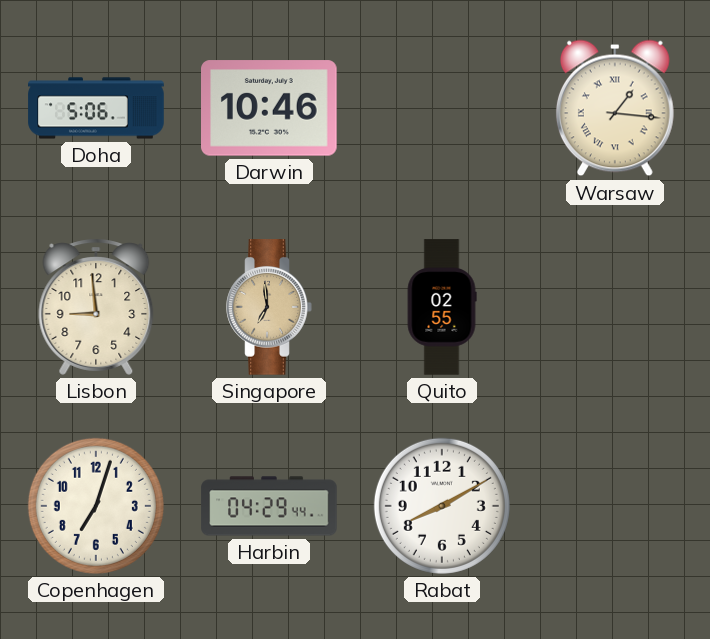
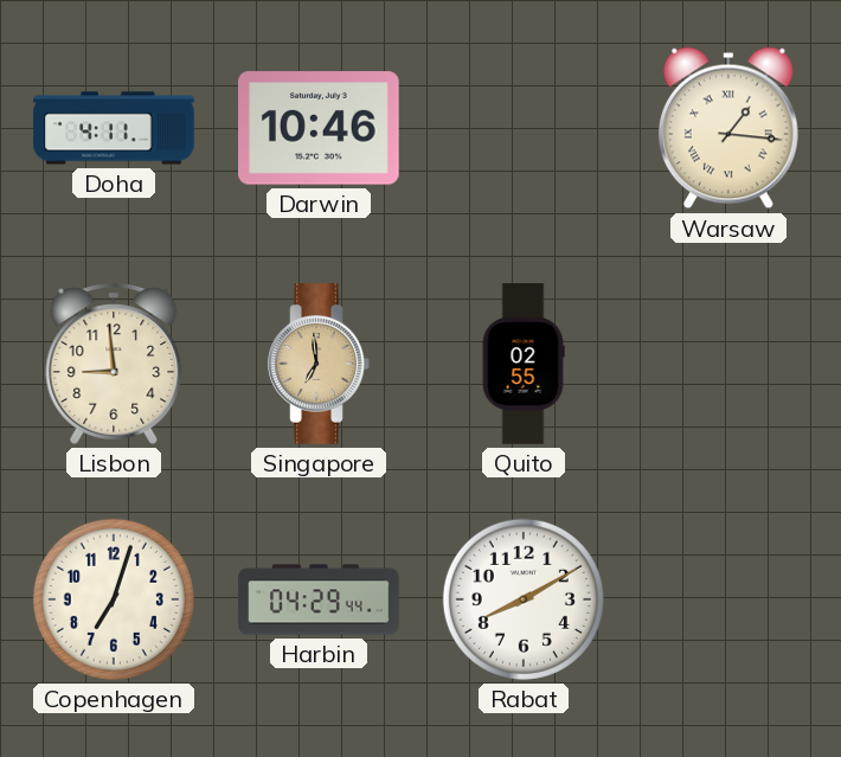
Doha: 5:06 -> 4:11 (114, 128)
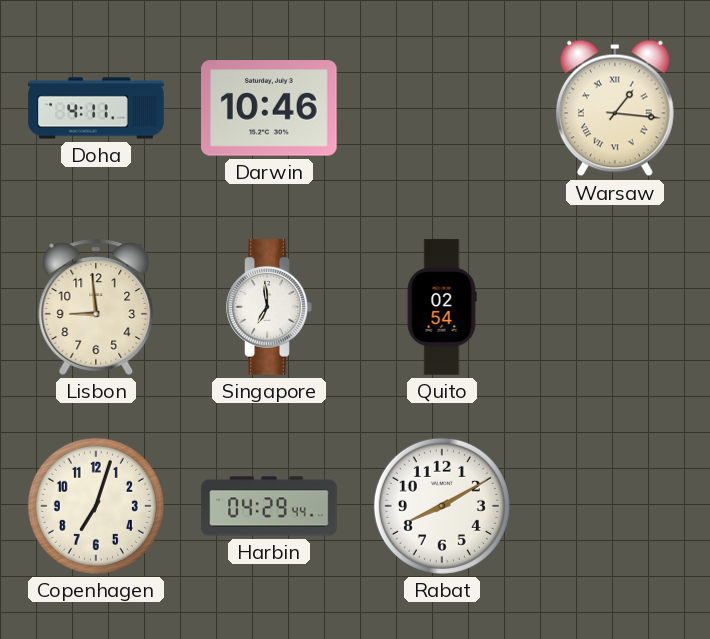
Singapore dial: champagne -> white (269, 307)
Quito: 02:55 -> 02:54 (442, 307)
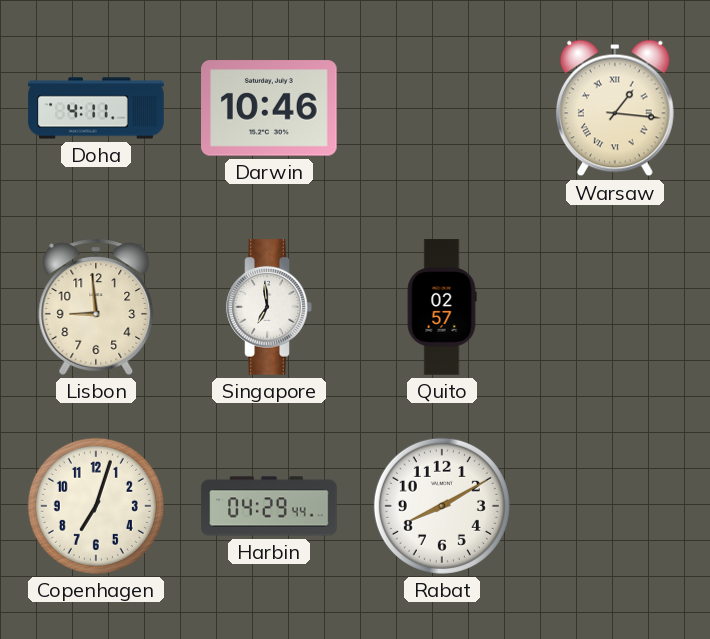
Quito: 02:54 -> 02:57 (442, 307)
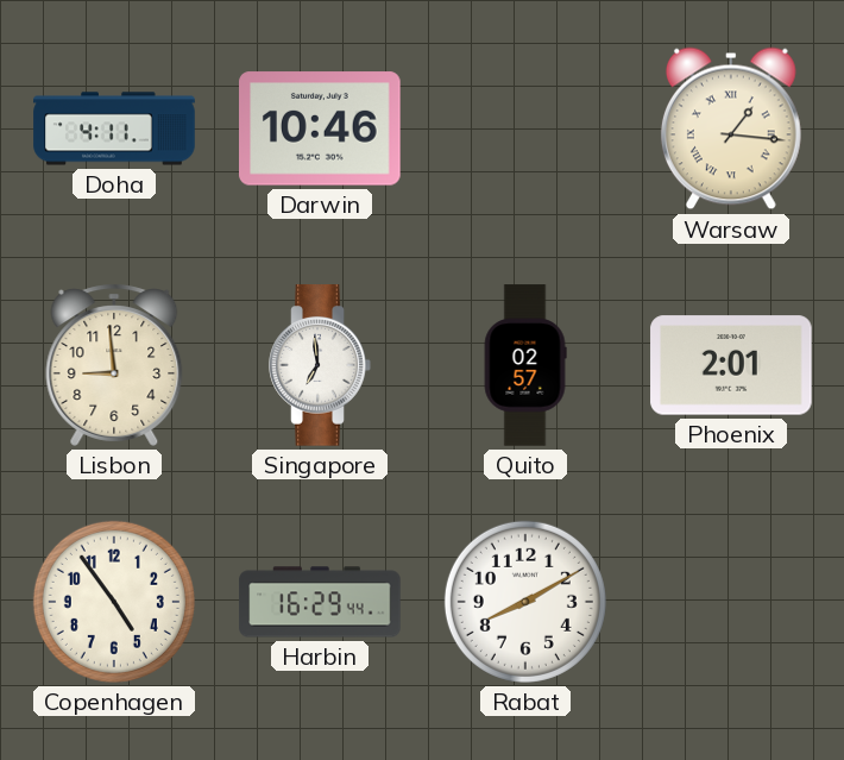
Phoenix: none -> 2:01 (731, 365)
Copenhagen: 7:03 -> 4:54 (114, 602)
Harbin: 04:29 -> 16:29 (320, 602)
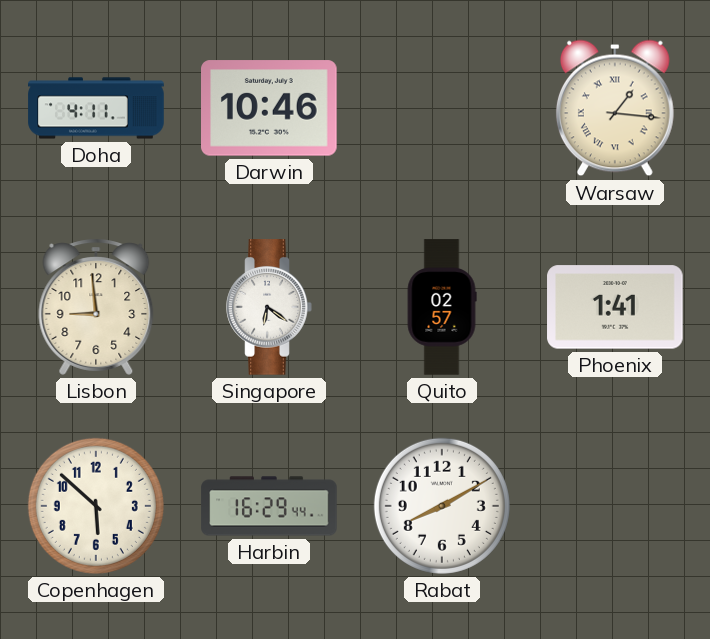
Singapore: 6:59 -> 6:21 (269, 307)
Phoenix: 2:01 -> 1:41 (615, 307)
Copenhagen: 4:54 -> 5:52 (96, 506)
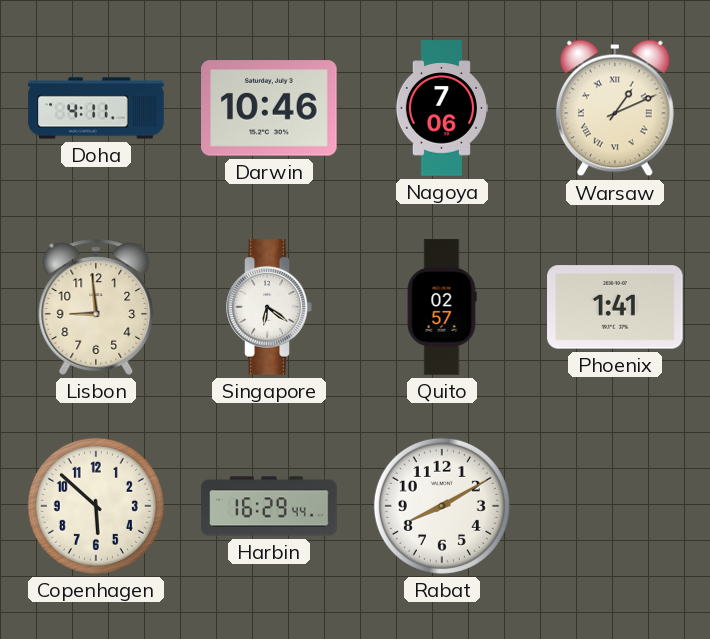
Nagoya: none -> 7:06 (442, 108)
Warsaw: 1:16 -> 1:11 (615, 108)
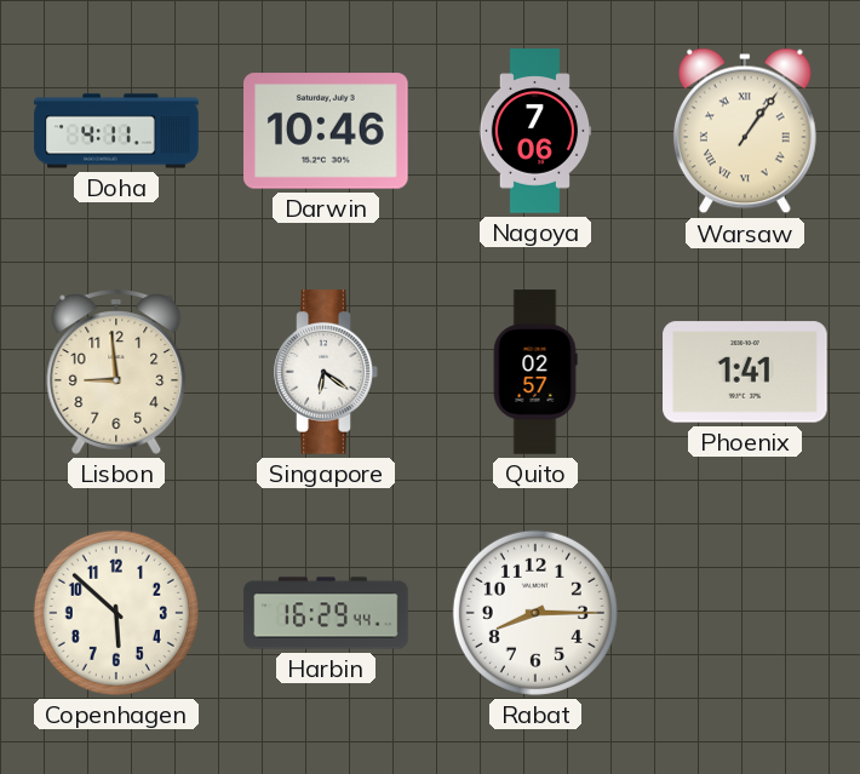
Warsaw: 1:11 -> 1:06 (745, 131)
Rabat: 8:10 -> 8:15 (535, 613)
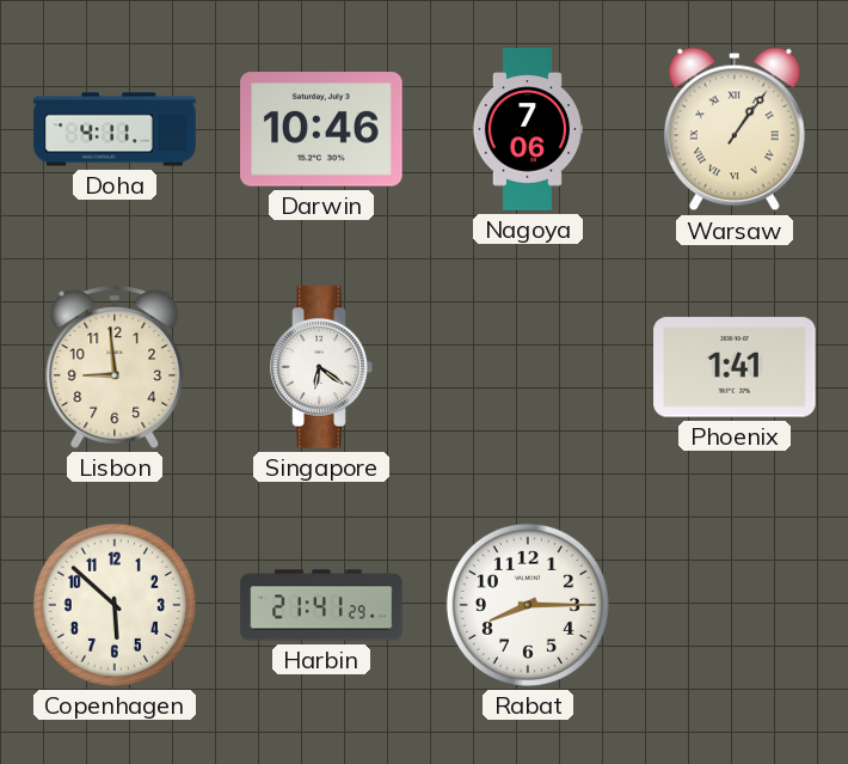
Quito: 02:57 -> none (535, 372)
Harbin: 16:29 -> 21:41 (321, 605)
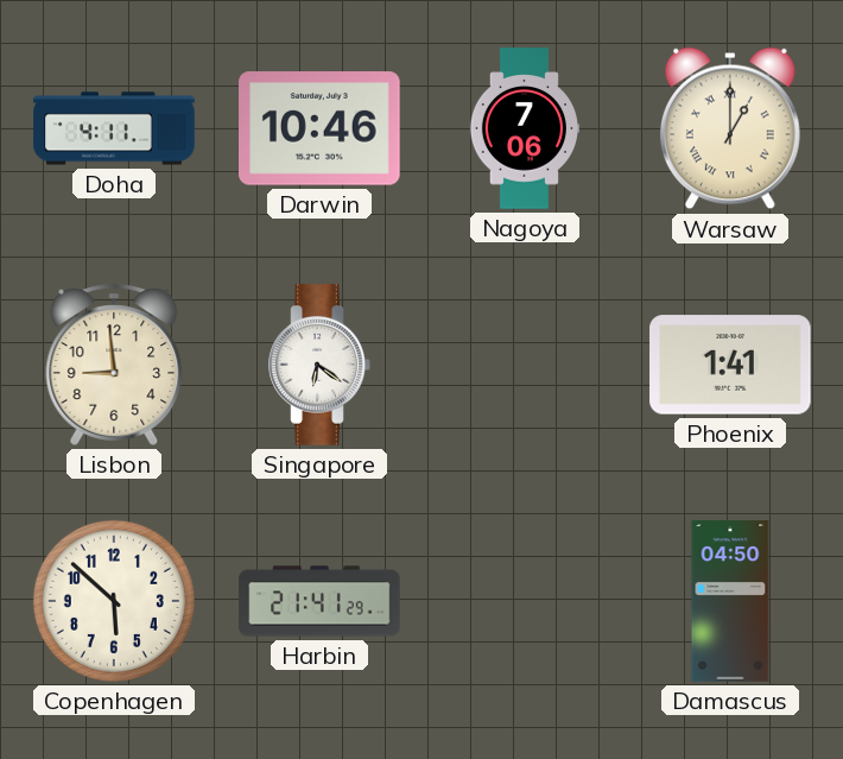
Warsaw: 1:06 -> 1:00 (730, 128)
Rabat: 8:15 -> none (528, 605)
Damascus: none -> 04:50 (730, 601)
